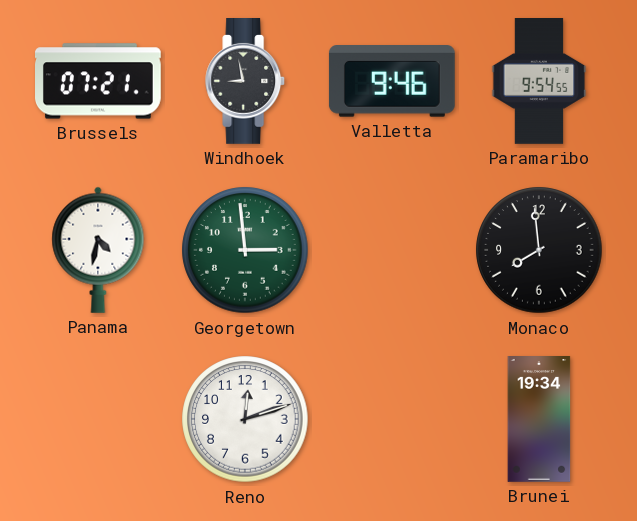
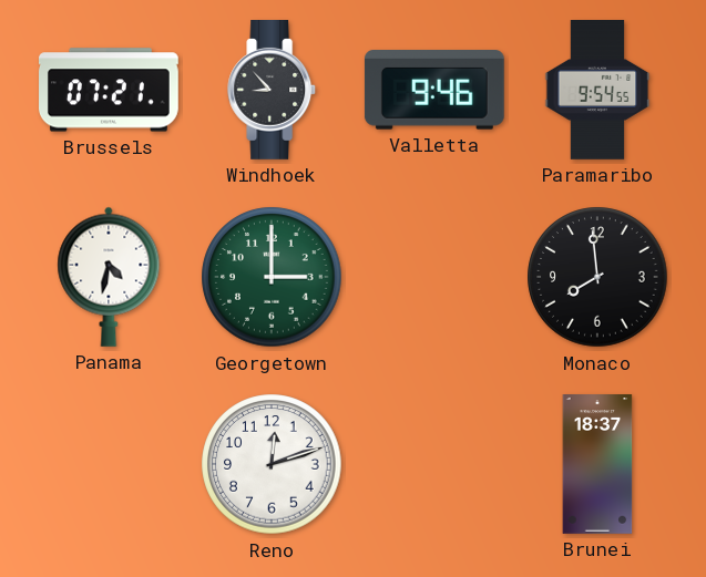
Windhoek: 8:58 -> 8:53 (273, 91)
Georgetown: 2:59 -> 3:00 (272, 277)
Brunei: 19:34 -> 18:37 (597, 465)
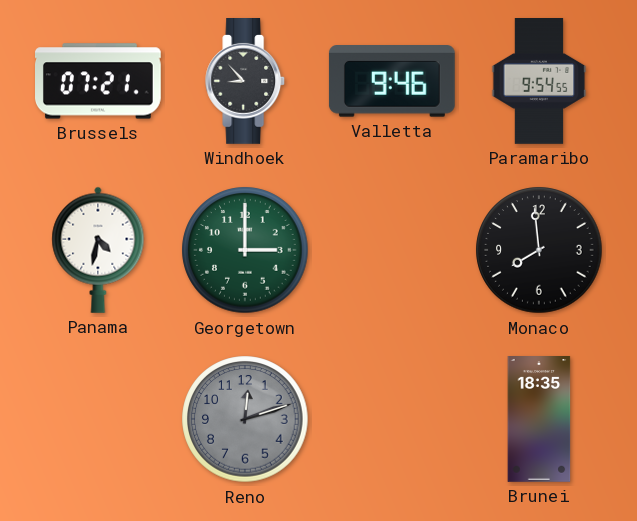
Reno dial: white -> grey (245, 419)
Brunei: 18:37 -> 18:35 (539, 420)
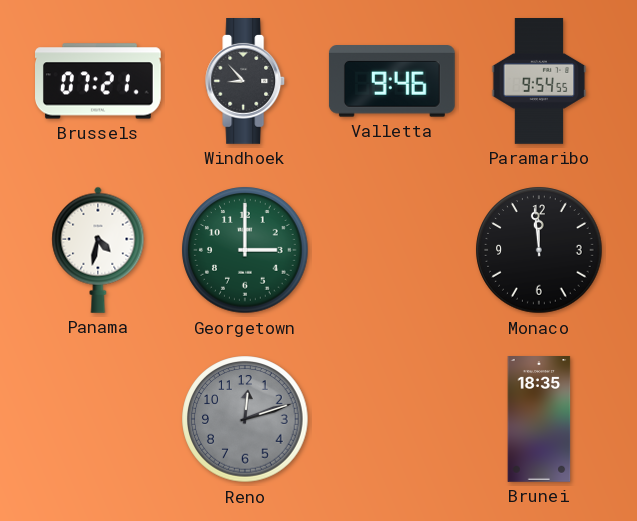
Monaco: 7:59 -> 11:59 (539, 250)
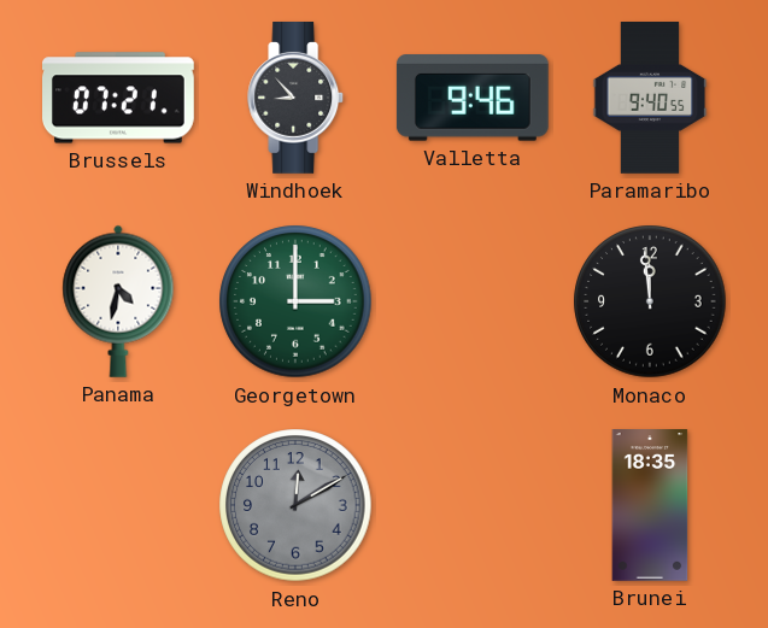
Paramaribo: 9:54 -> 9:40 (650, 99)
Reno: 12:12 -> 12:10 (295, 505)
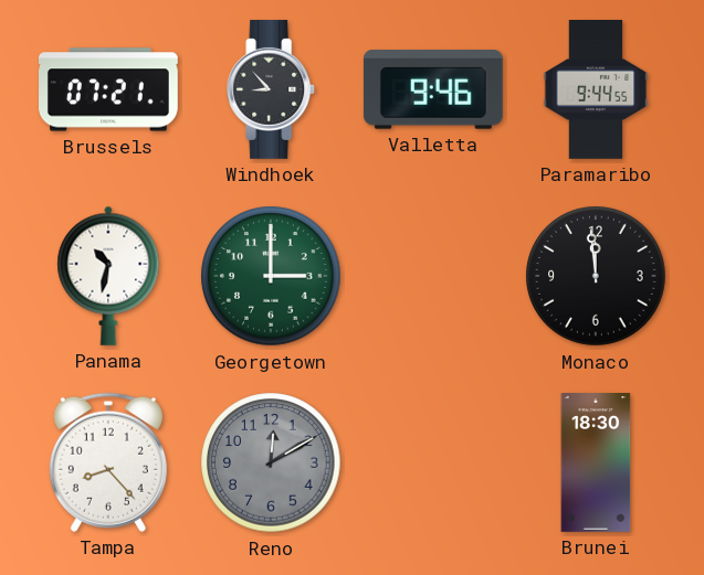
Paramaribo: 9:40 -> 9:44 (596, 90)
Panama: 4:32 -> 10:32 (108, 276)
Tampa: none -> 8:23 (108, 462)
Brunei: 18:35 -> 18:30 (596, 464)
